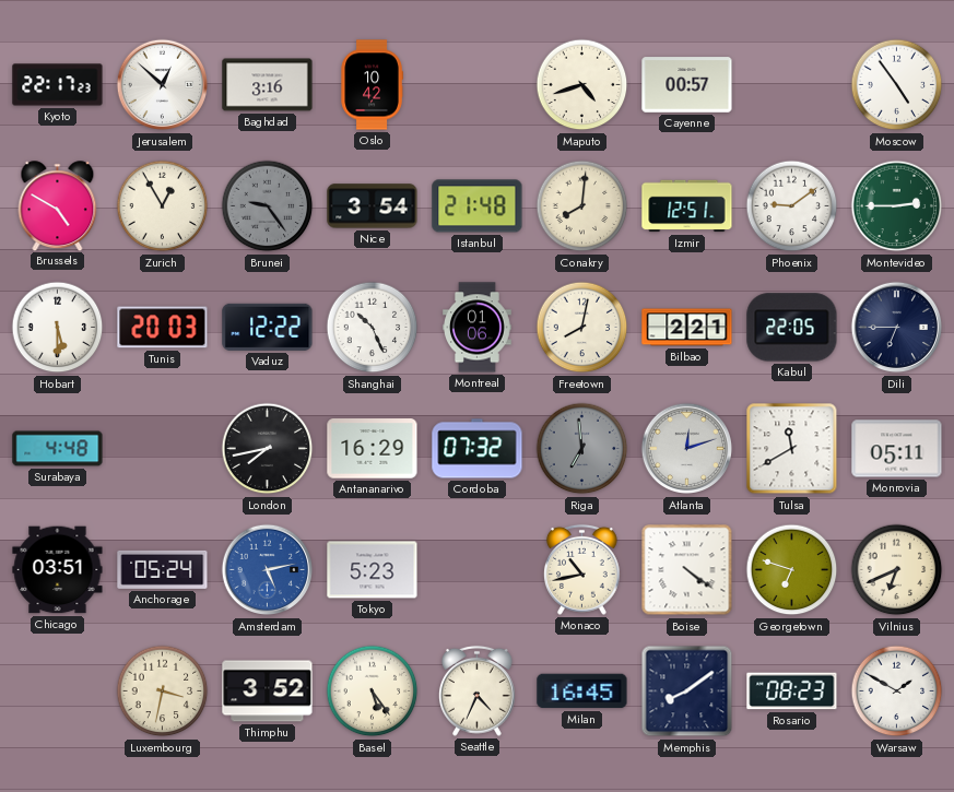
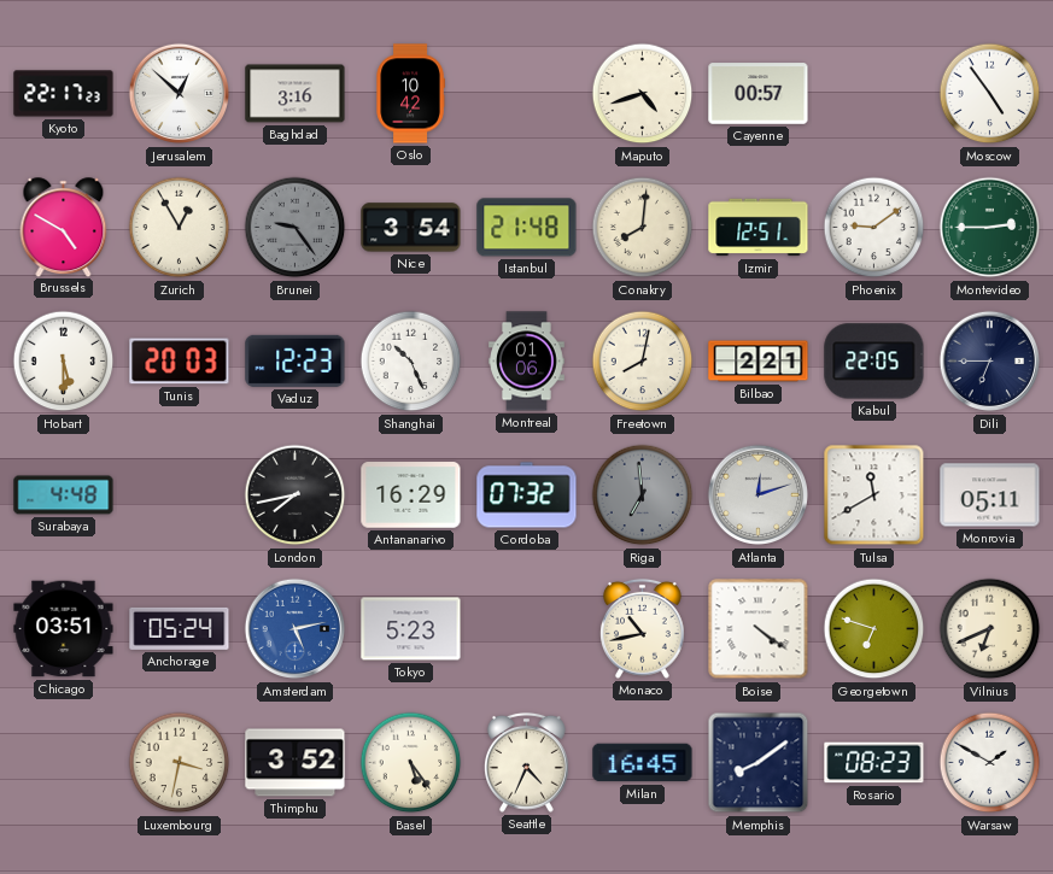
Vaduz: 12:22 -> 12:23 (296, 360)
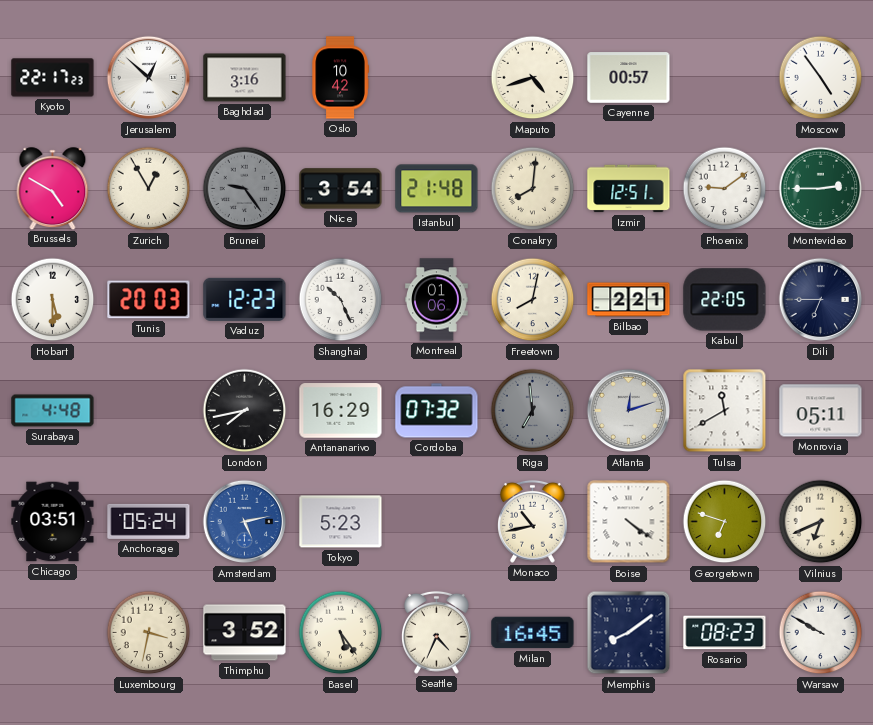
Warsaw: 1:50 -> 9:50 (821, 633)
